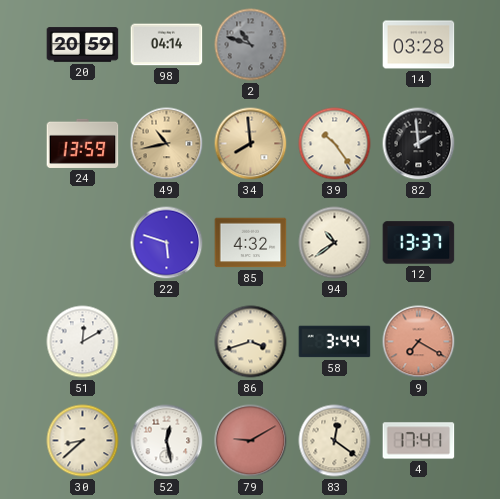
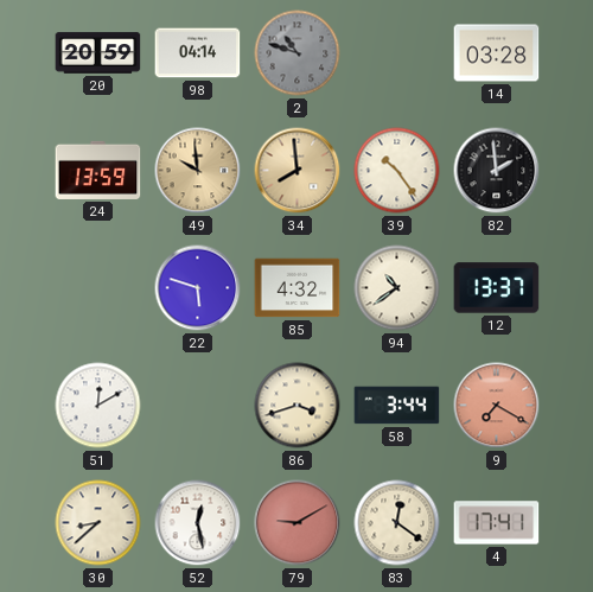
49: 10:43 -> 9:59 (198, 171)
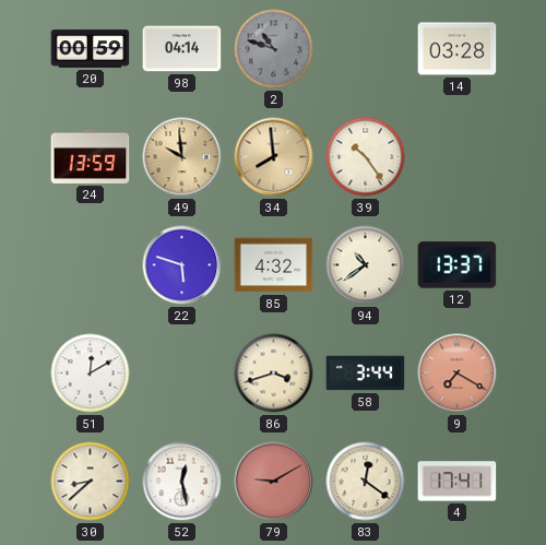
20: 20:59 -> 00:59 (91, 49)
82: 1:59 -> none (497, 171)
